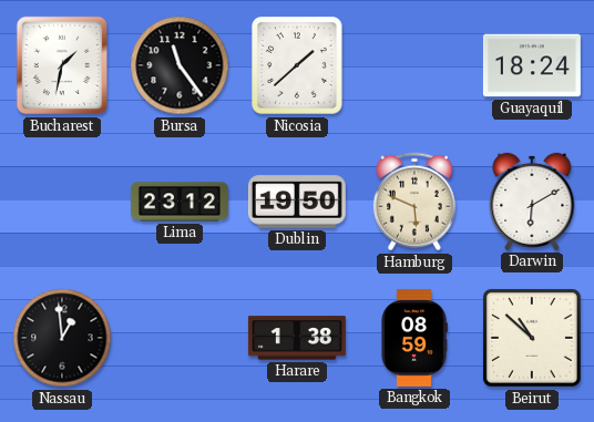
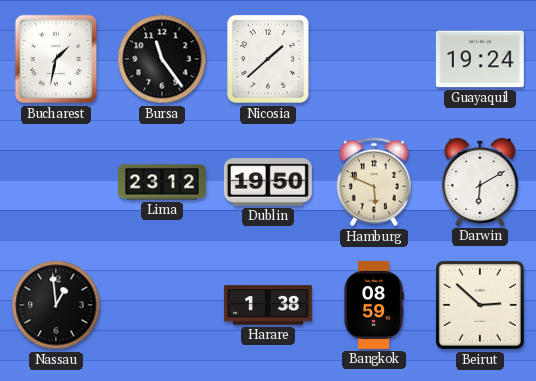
Guayaquil: 18:24 -> 19:24 (480, 59)
Beirut: 10:52 -> 2:52 (480, 305)
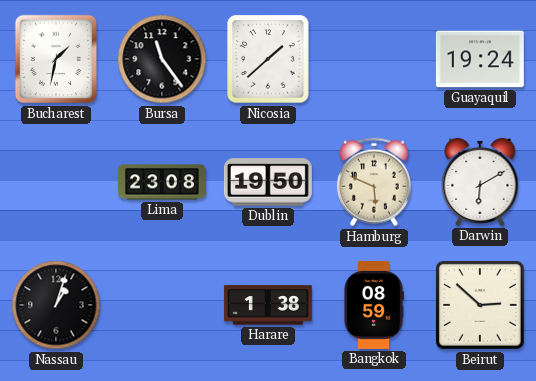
Lima: 23:12 -> 23:08 (162, 182)
Nassau: 12:59 -> 1:03 (56, 305)
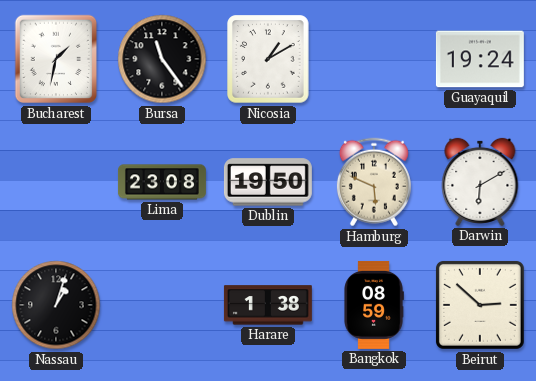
Nicosia: 1:38 -> 1:10 (268, 59)
